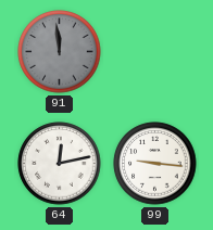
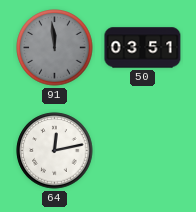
50: none -> 03:51 (143, 48)
99: 9:16 -> none (155, 164)
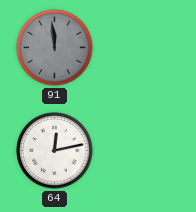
50: 03:51 -> none (143, 48)
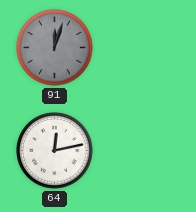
91: 11:59 -> 12:03 (55, 48)
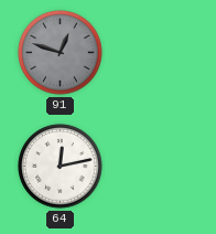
91: 12:03 -> 12:48 (61, 53)
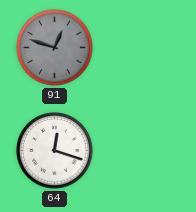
64: 12:13 -> 12:18 (55, 151)
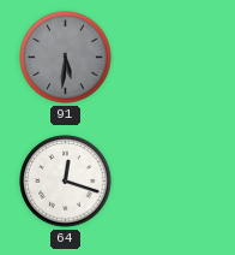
91: 12:48 -> 5:31 (66, 58)
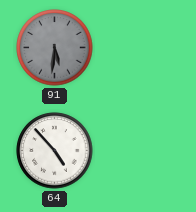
64: 12:18 -> 4:53 (55, 151)
